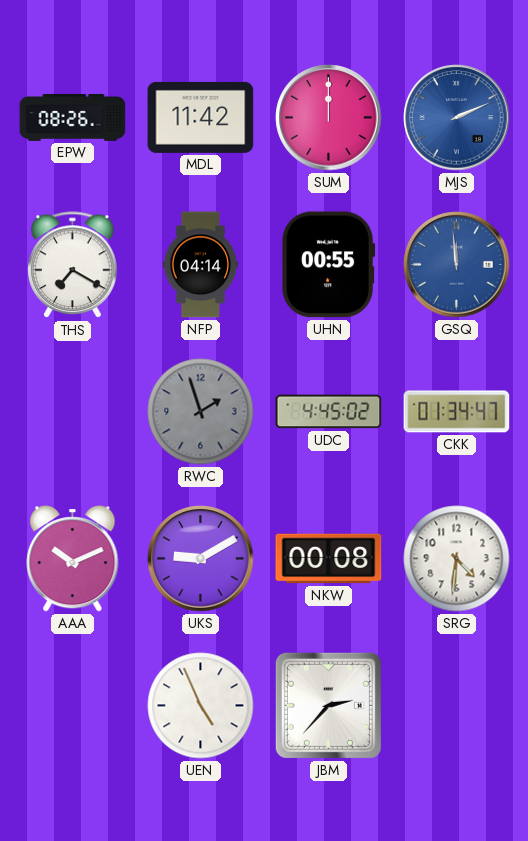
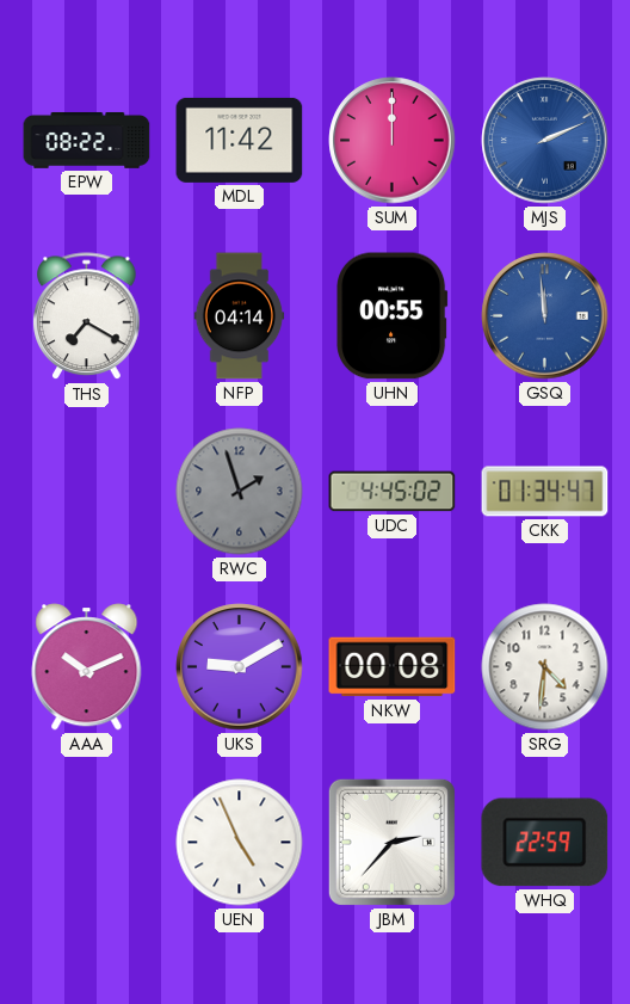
EPW: 08:26 -> 08:22 (87, 140)
WHQ: none -> 22:59 (545, 843)
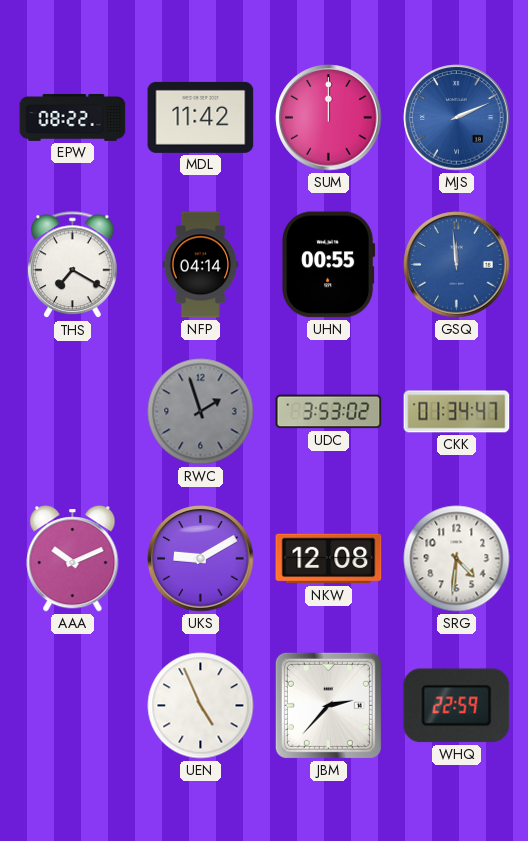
UDC: 4:45 -> 3:53 (329, 412)
NKW: 00:08 -> 12:08 (329, 559)
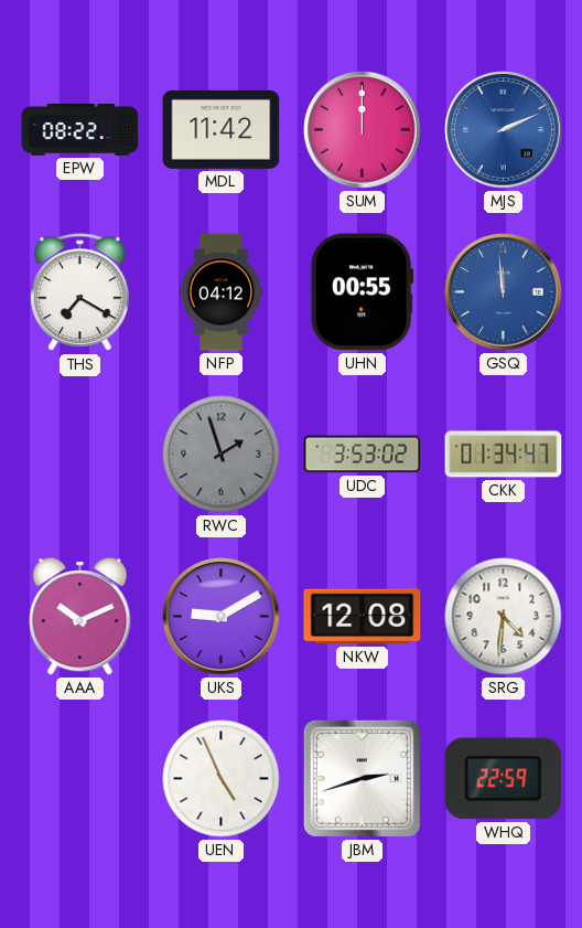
NFP: 04:14 -> 04:12 (222, 292)
JBM: 2:37 -> 2:42 (362, 778)
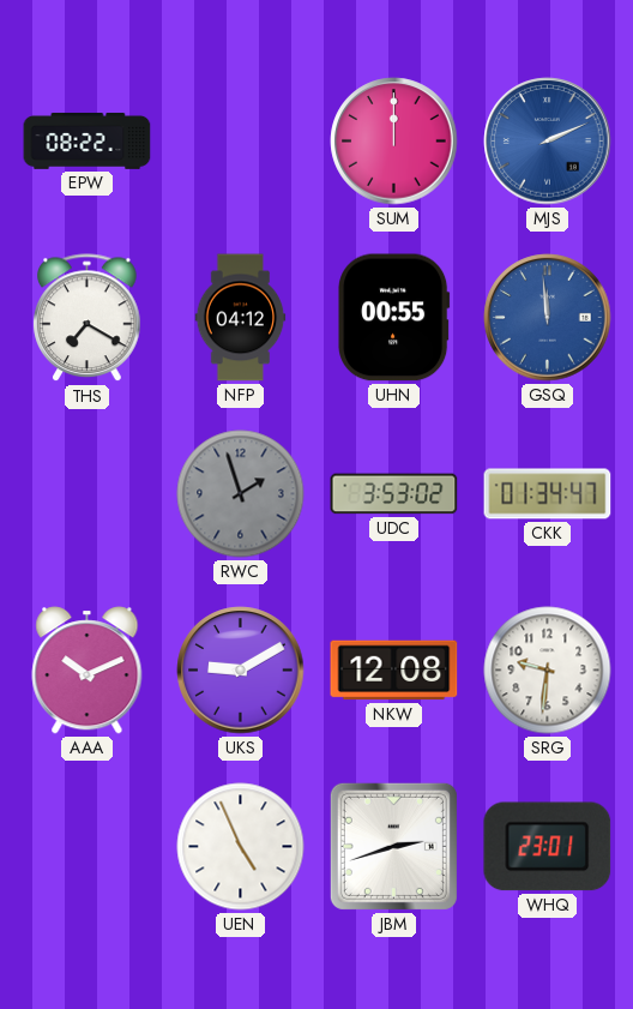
MDL: 11:42 -> none (222, 129)
SRG: 4:31 -> 9:31 (548, 671)
WHQ: 22:59 -> 23:01 (548, 847)
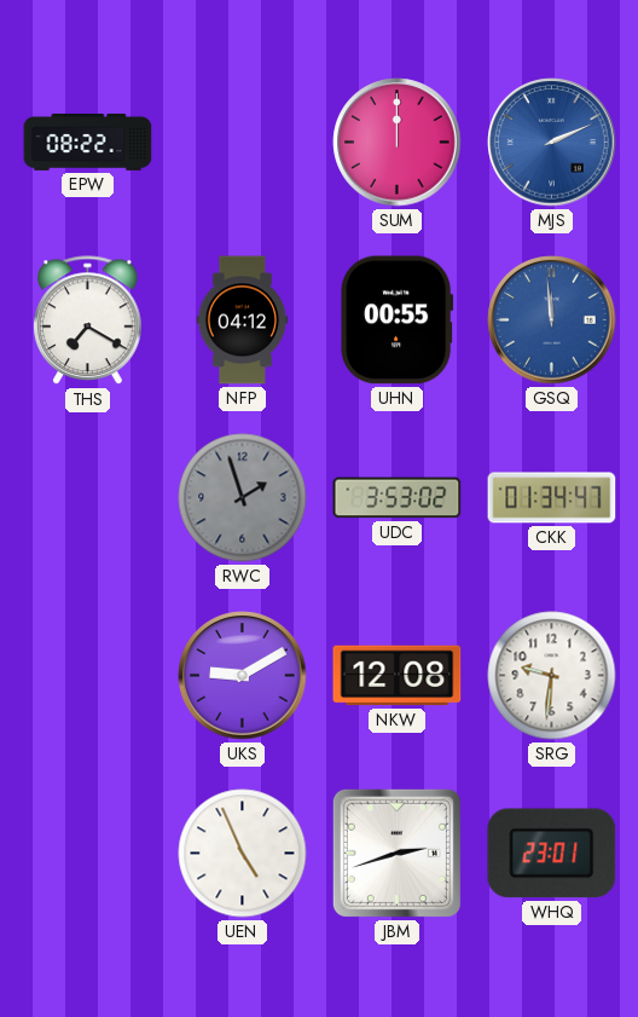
AAA: 10:11 -> none (88, 671)
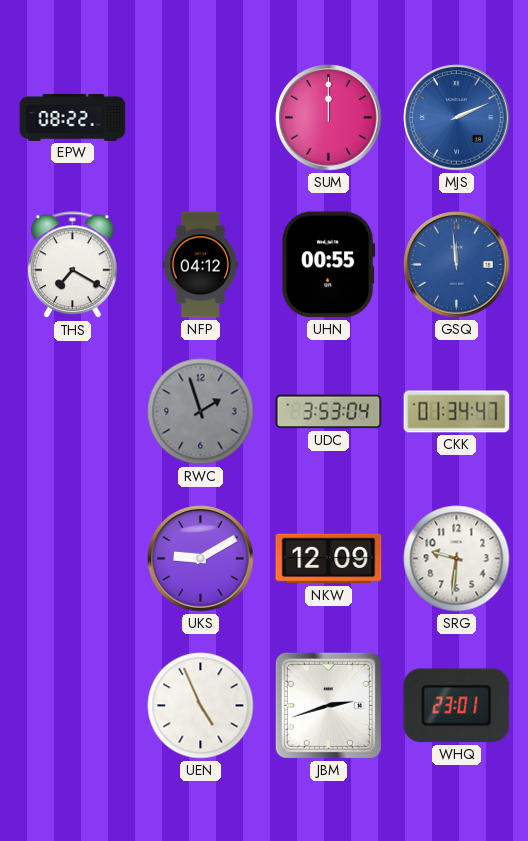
UDC: 3:53:02 -> 3:53:04 (329, 412)
NKW: 12:08 -> 12:09 (329, 559)
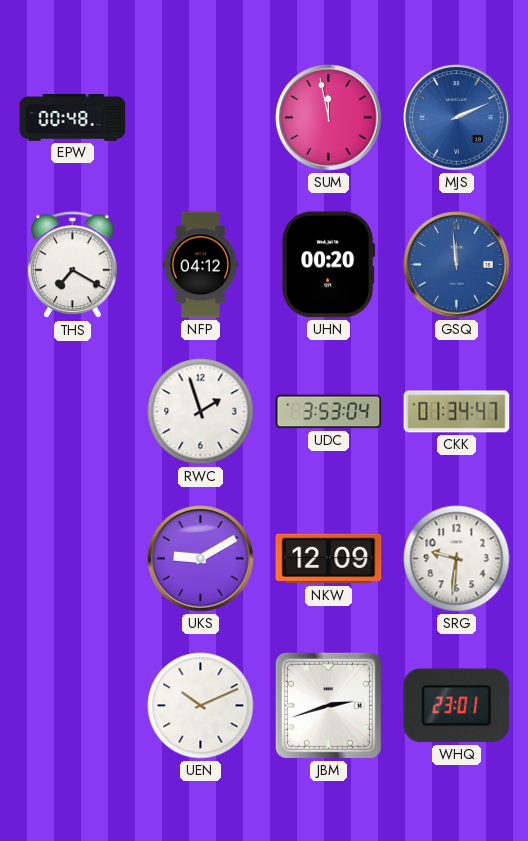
EPW: 08:22 -> 00:48 (73, 117)
SUM: 12:00 -> 11:58 (329, 118)
UHN: 00:55 -> 00:20 (329, 265)
RWC dial: grey -> white (201, 412)
UEN: 4:56 -> 10:11 (201, 706)
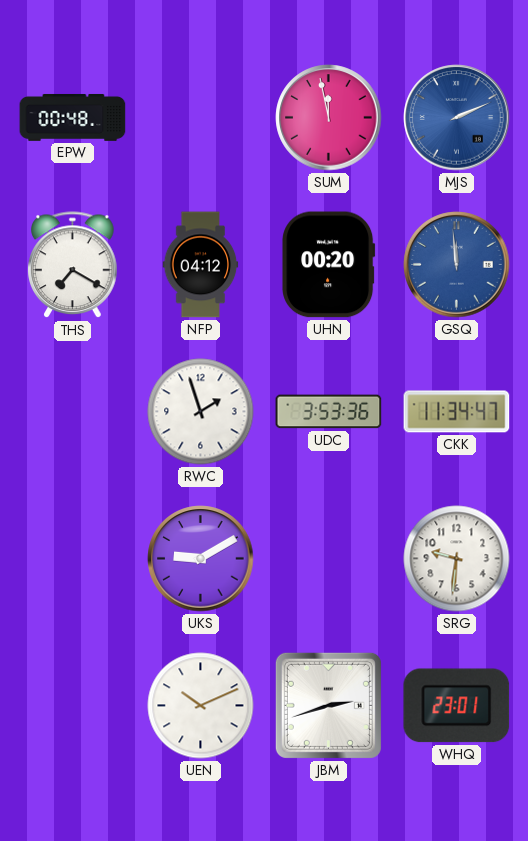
UDC: 3:53:04 -> 3:53:36 (329, 412)
CKK: 01:34 -> 11:34 (457, 412)
NKW: 12:09 -> none (329, 559)
